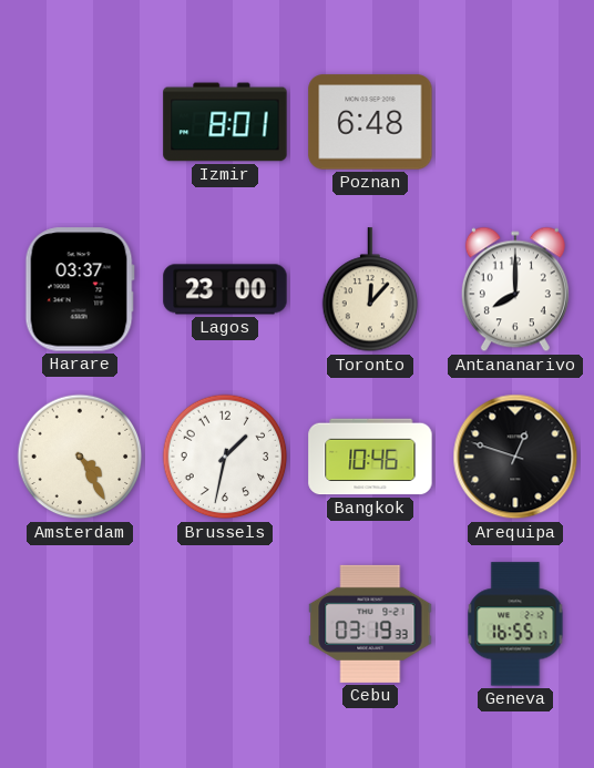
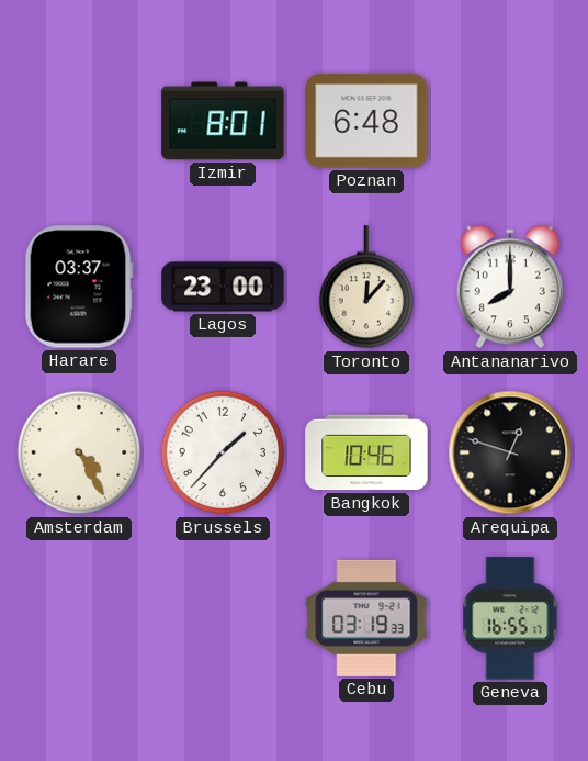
Brussels: 1:32 -> 1:37 (223, 452)
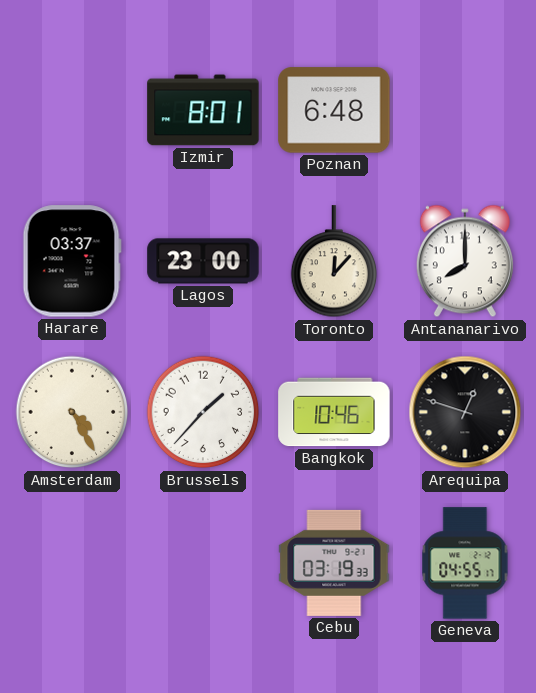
Geneva: 16:55 -> 04:55 (465, 563)
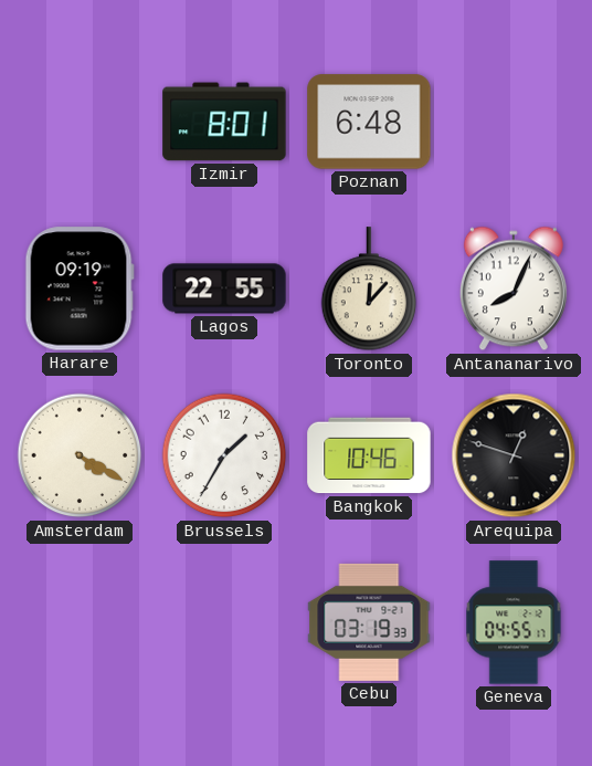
Harare: 03:37 -> 09:19 (80, 288)
Lagos: 23:00 -> 22:55 (224, 288)
Antananarivo: 8:00 -> 8:04 (514, 288)
Amsterdam: 4:25 -> 4:20 (80, 455)
Brussels: 1:37 -> 1:35 (224, 455)
